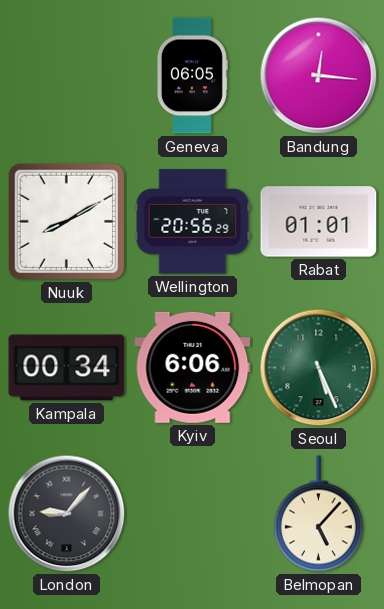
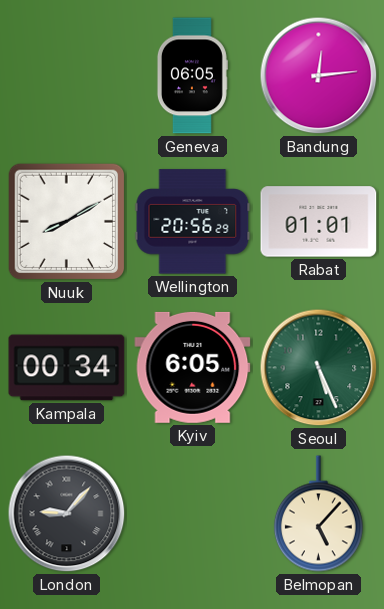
Bandung: 12:16 -> 12:14 (319, 76)
Kyiv: 6:06 -> 6:05 (193, 367)
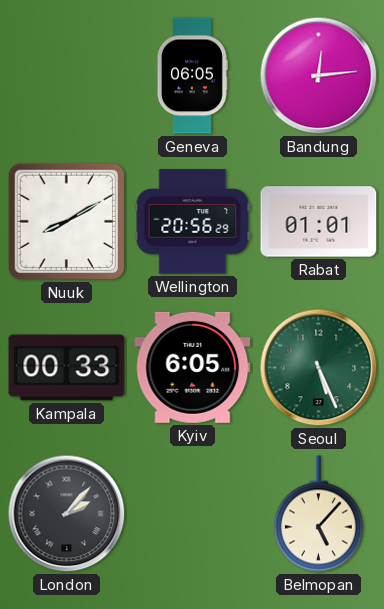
Kampala: 00:34 -> 00:33 (67, 368)
London: 9:07 -> 2:07 (67, 514)
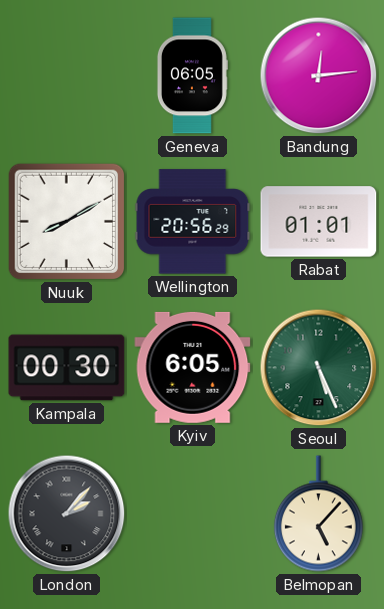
Kampala: 00:33 -> 00:30 (67, 368)
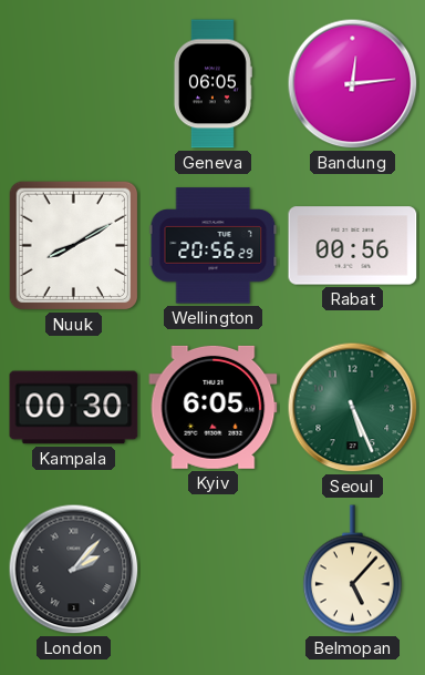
Rabat: 01:01 -> 00:56 (353, 246)
